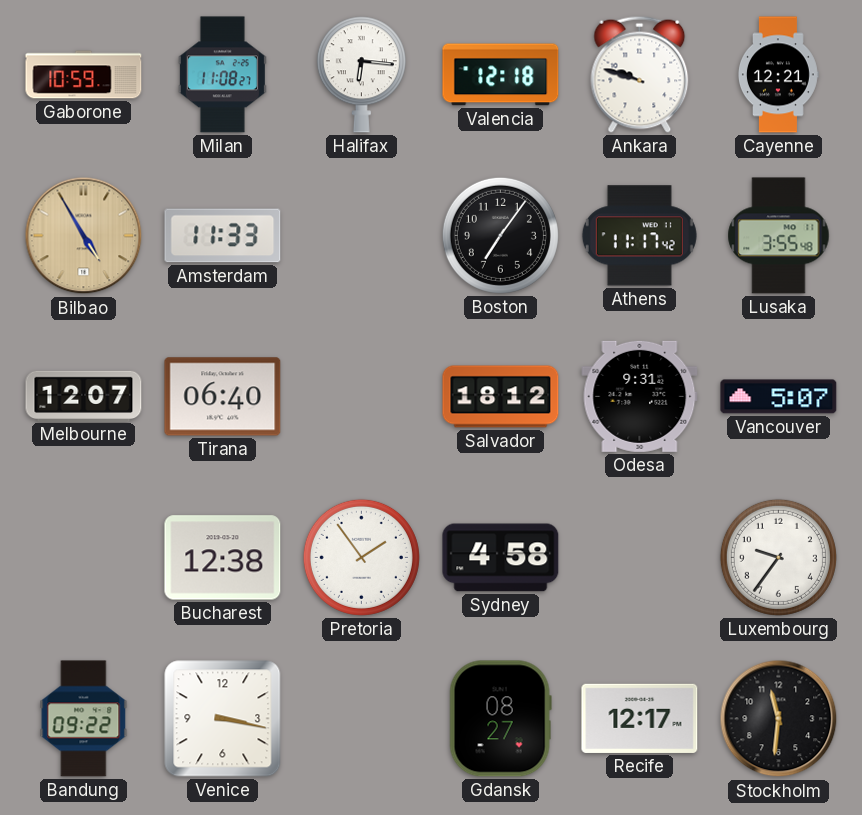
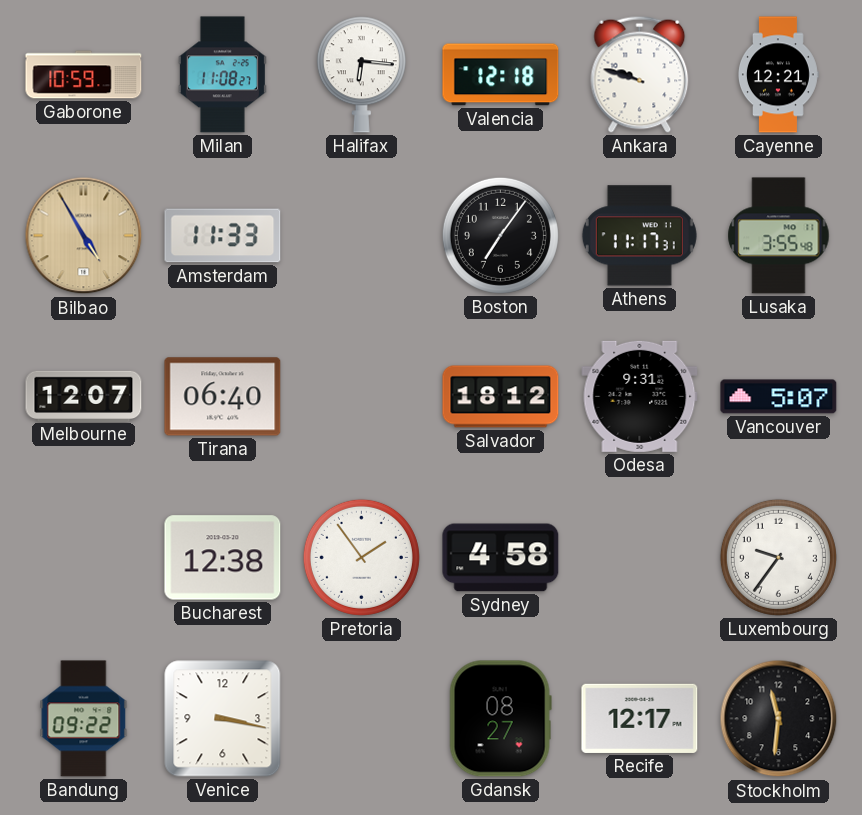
Athens: 11:17:42 -> 11:17:31 (639, 236)
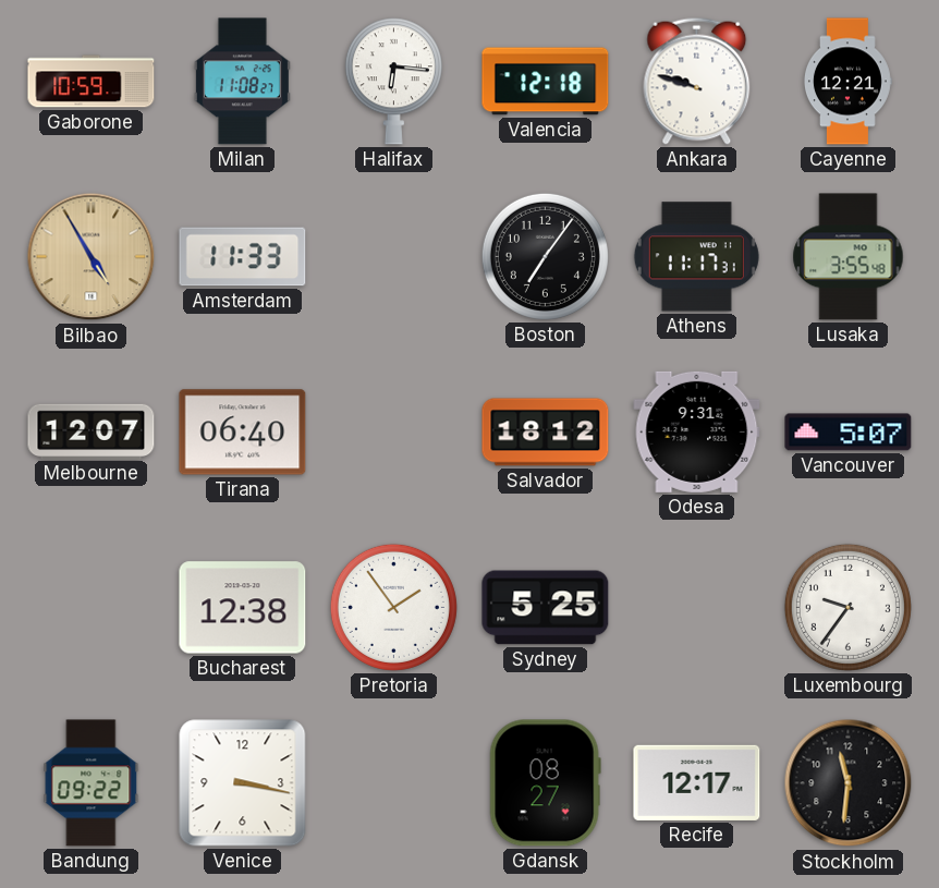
Sydney: 4:58 -> 5:25 (546, 608)
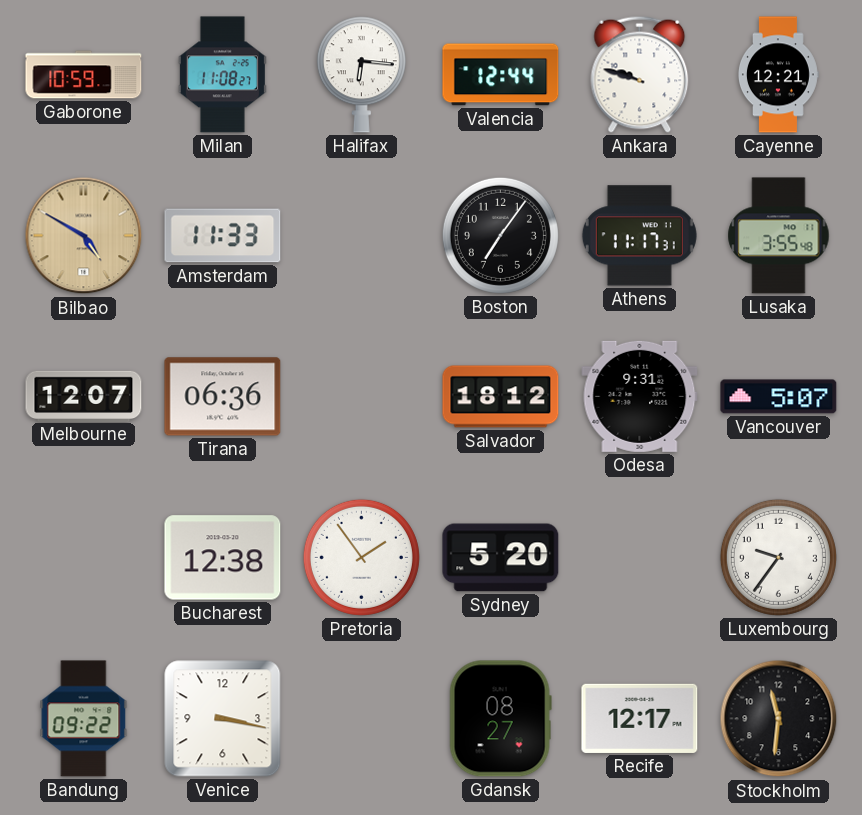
Valencia: 12:18 -> 12:44 (501, 75)
Bilbao: 4:55 -> 4:50 (84, 236)
Tirana: 06:40 -> 06:36 (223, 397)
Sydney: 5:25 -> 5:20 (501, 558)
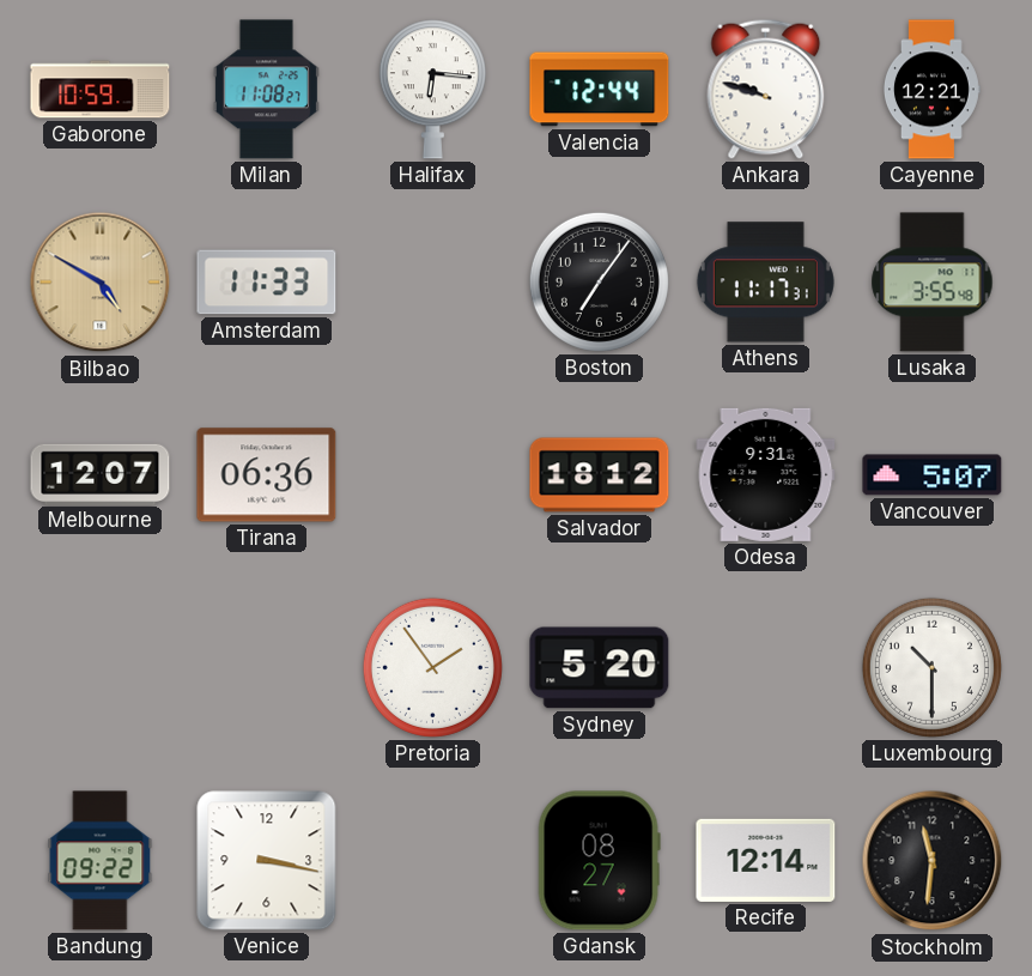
Bucharest: 12:38 -> none (223, 558)
Luxembourg: 9:36 -> 10:30 (931, 667)
Recife: 12:17 -> 12:14 (766, 860)
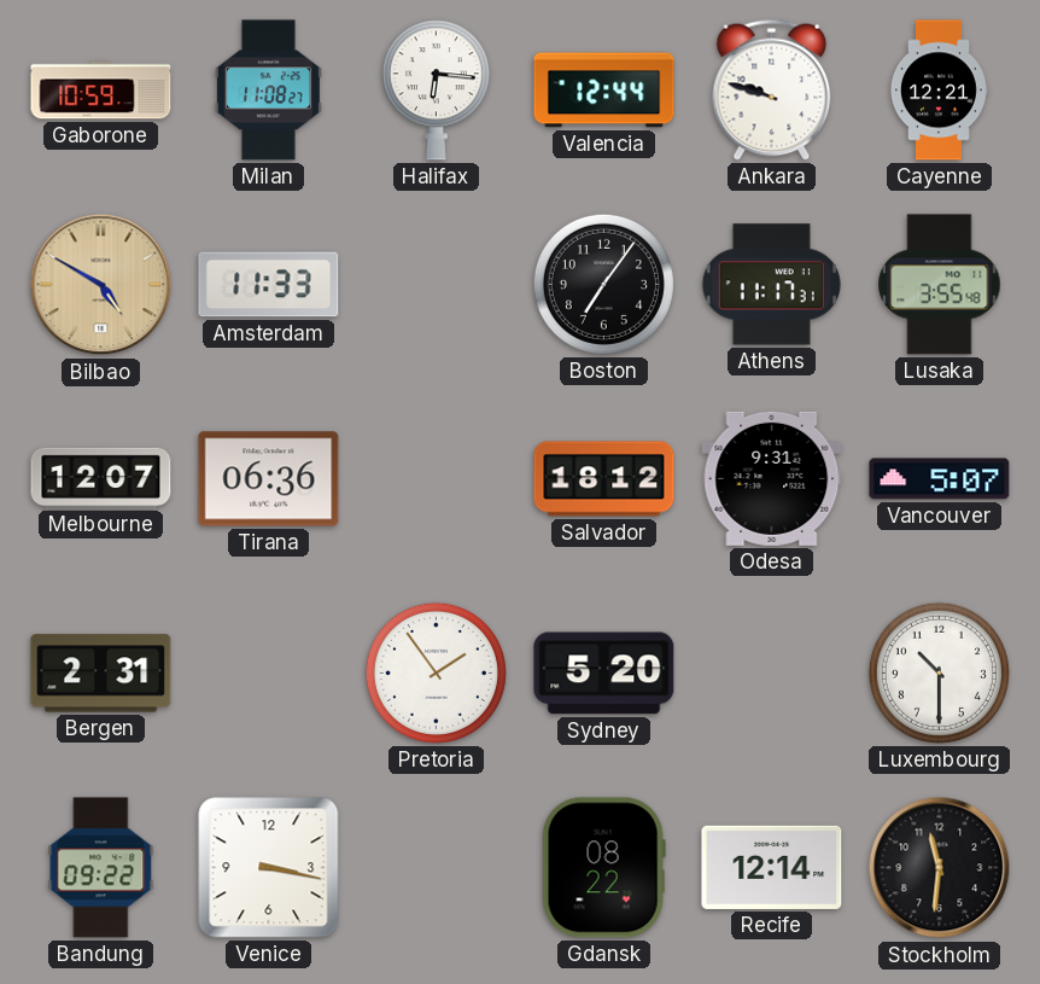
Bergen: none -> 2:31 (101, 674)
Gdansk: 08:27 -> 08:22 (603, 868)
